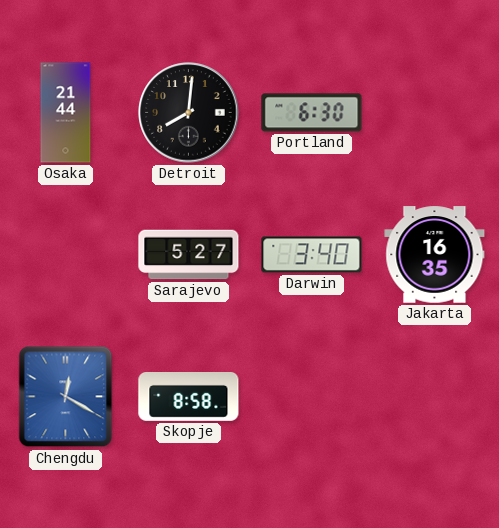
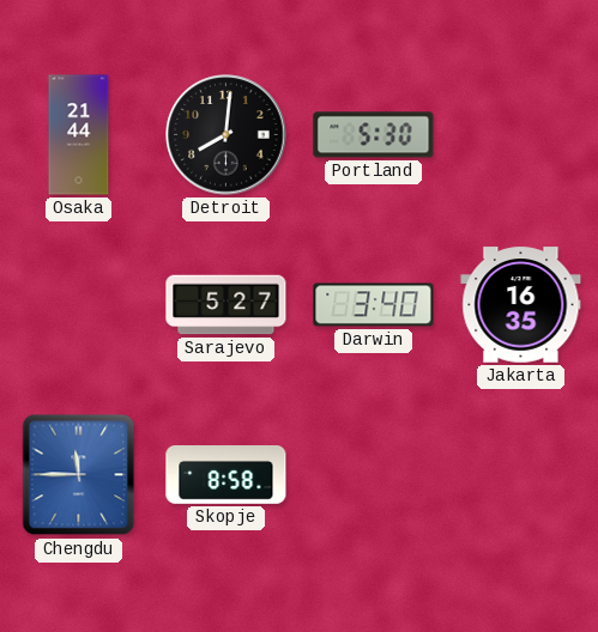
Portland: 6:30 -> 5:30 (374, 135)
Chengdu: 12:20 -> 11:45 (79, 475)
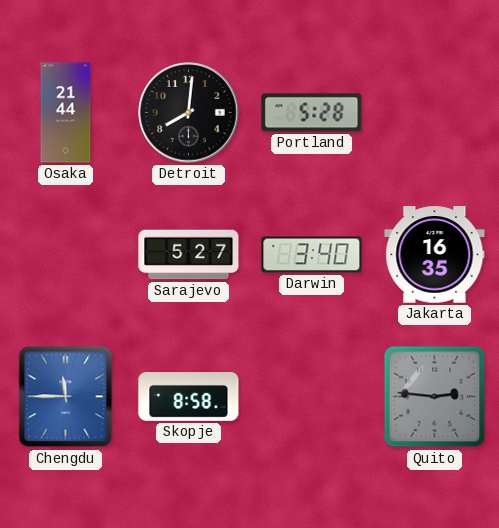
Portland: 5:30 -> 5:28 (312, 113)
Quito: none -> 2:46 (435, 397)
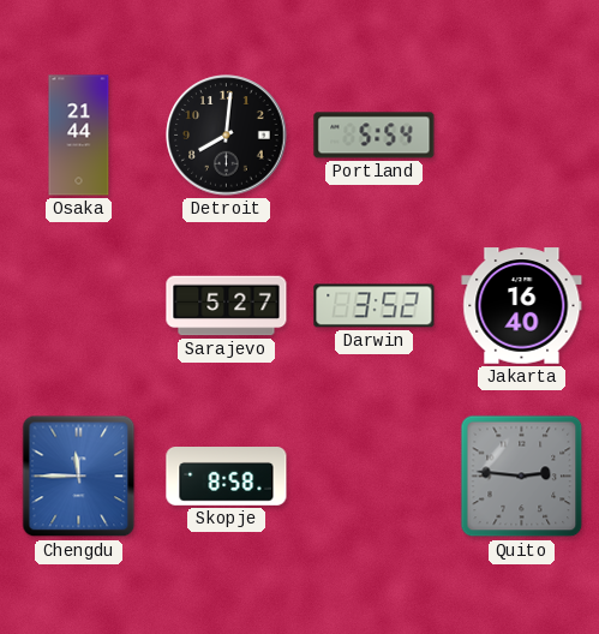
Portland: 5:28 -> 5:54 (375, 136)
Darwin: 3:40 -> 3:52 (375, 306)
Jakarta: 16:35 -> 16:40 (522, 306)
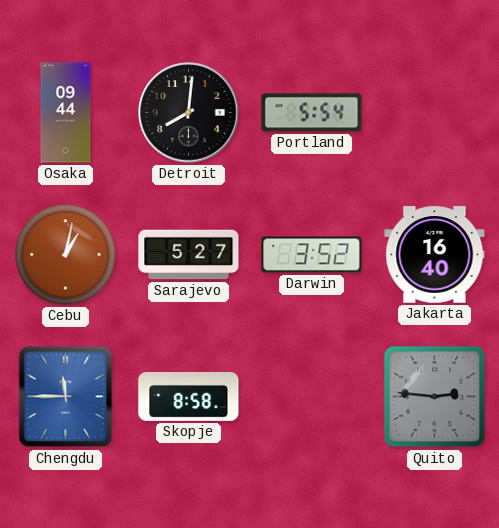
Osaka: 21:44 -> 09:44 (66, 113)
Cebu: none -> 1:02 (66, 255)
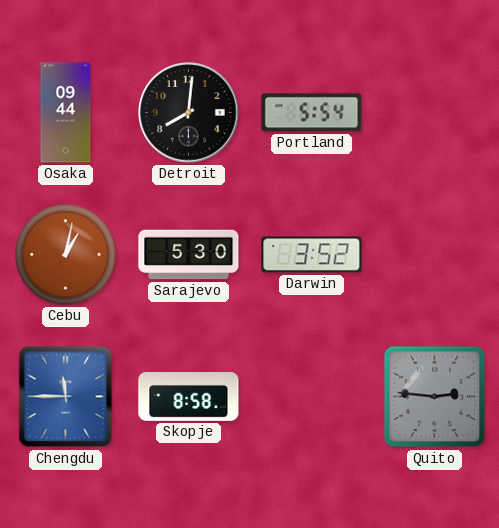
Sarajevo: 5:27 -> 5:30 (189, 255)
Jakarta: 16:40 -> none (435, 255)
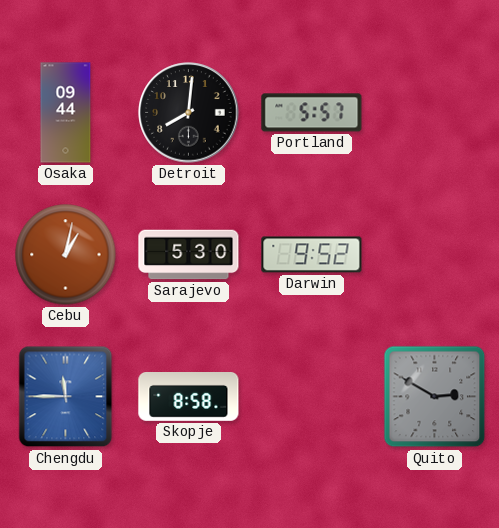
Portland: 5:54 -> 5:57 (312, 113)
Darwin: 3:52 -> 9:52 (312, 255)
Quito: 2:46 -> 2:50 (435, 397)
